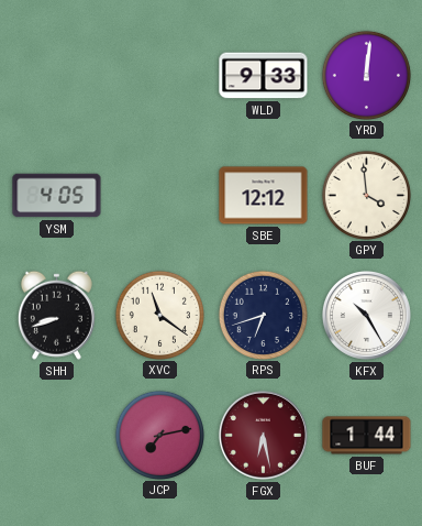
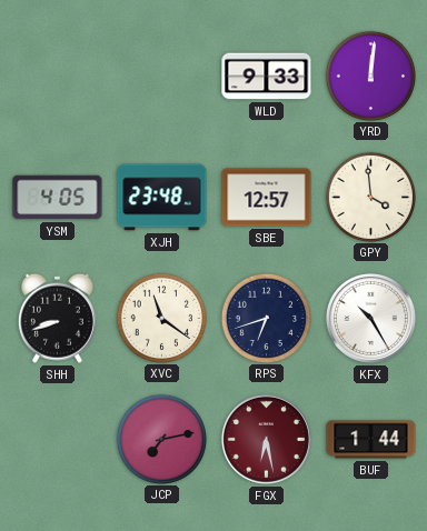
XJH: none -> 23:48 (162, 198)
SBE: 12:12 -> 12:57 (267, 198)
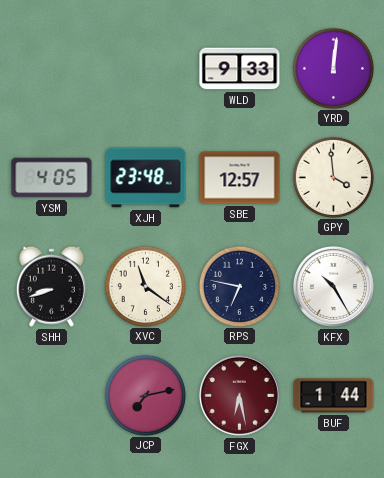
RPS: 6:42 -> 6:47 (239, 286)
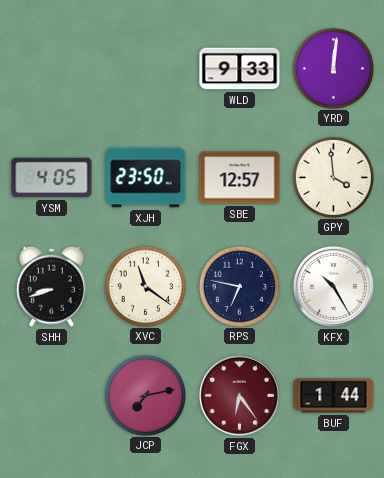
XJH: 23:48 -> 23:50 (146, 178)
FGX: 6:28 -> 6:24 (239, 395)
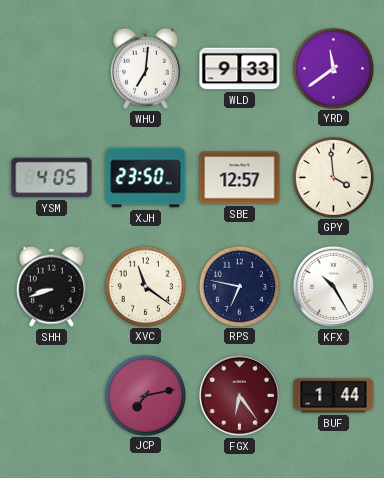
WHU: none -> 7:01 (145, 68)
YRD: 12:01 -> 11:39 (333, 68)
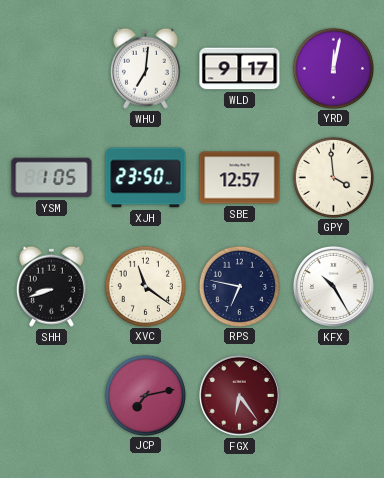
WLD: 9:33 -> 9:17 (240, 69)
YRD: 11:39 -> 12:02 (333, 68)
YSM: 4:05 -> 1:05 (52, 178)
BUF: 1:44 -> none (334, 396)
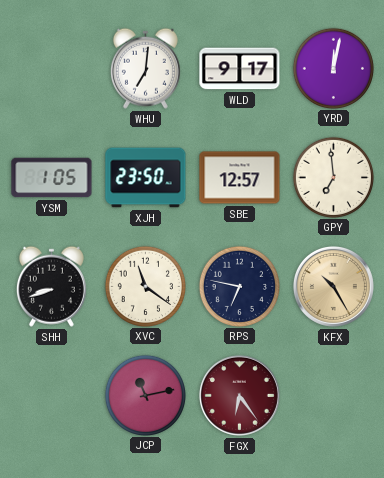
GPY: 3:59 -> 6:59 (333, 177)
KFX dial: white -> champagne (333, 286)
JCP: 7:13 -> 11:13 (145, 395)
